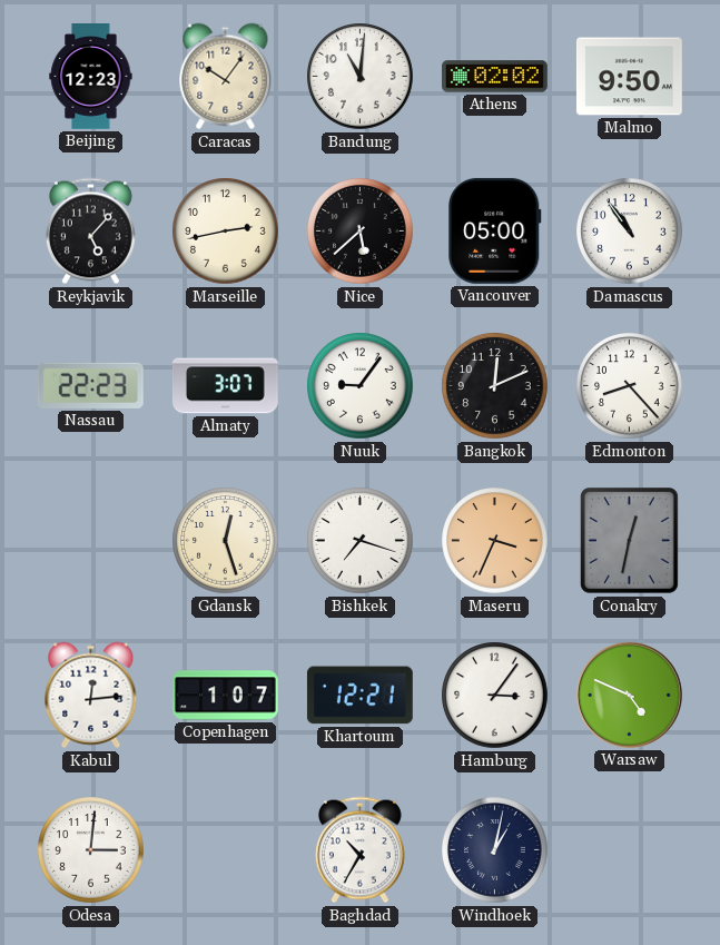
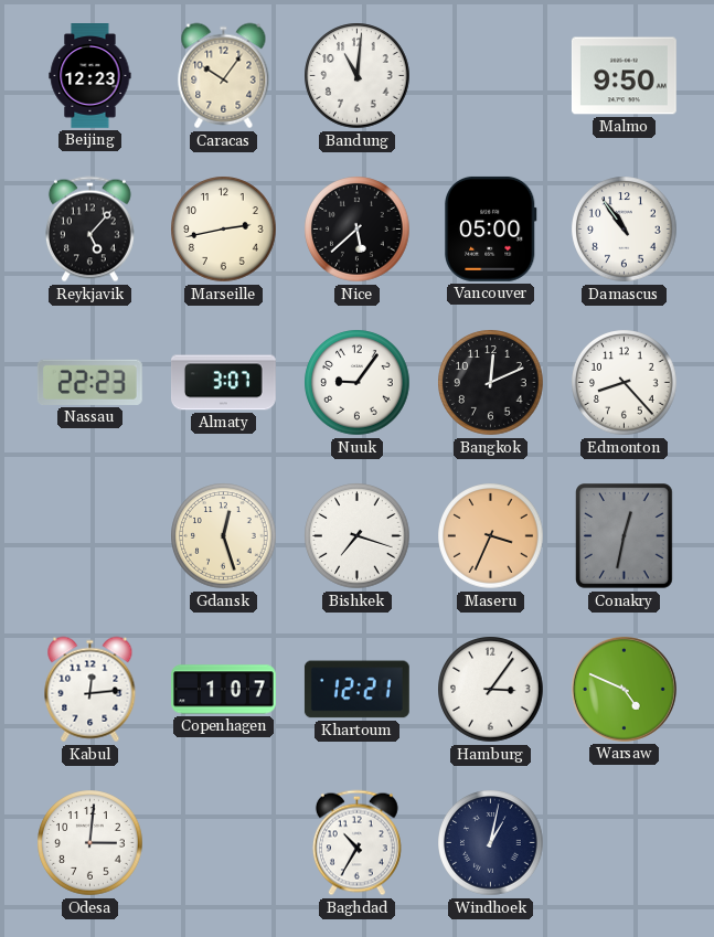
Athens: 02:02 -> none (495, 77)
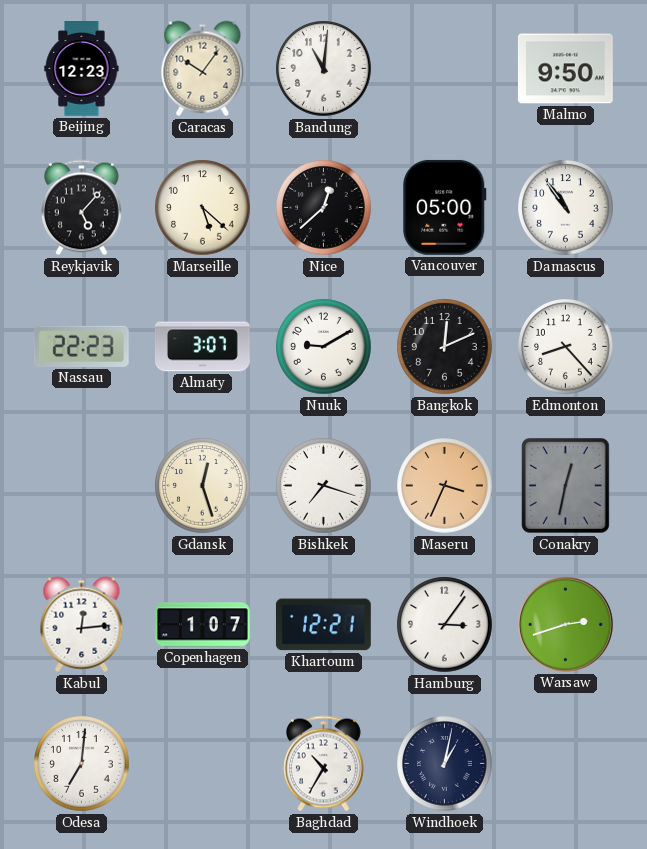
Marseille: 2:43 -> 5:22 (203, 208)
Nice: 5:38 -> 12:38 (324, 208)
Nuuk: 9:06 -> 9:10 (324, 347)
Warsaw: 4:49 -> 2:42 (565, 624)
Odesa: 3:01 -> 7:01 (82, 764)
